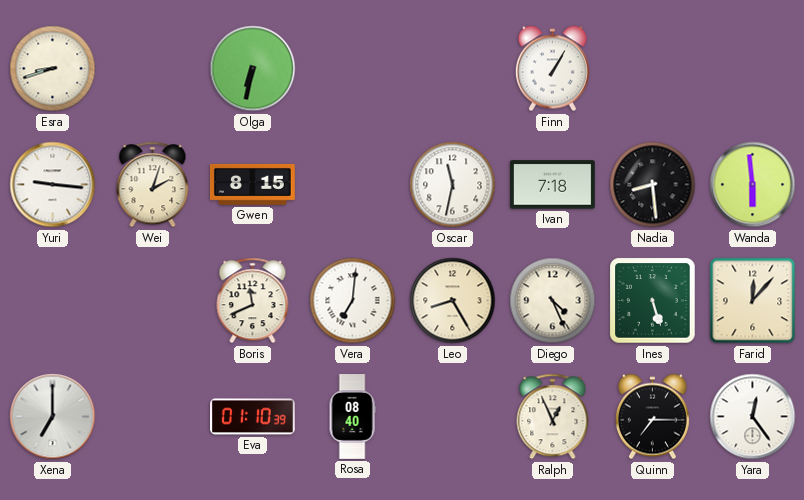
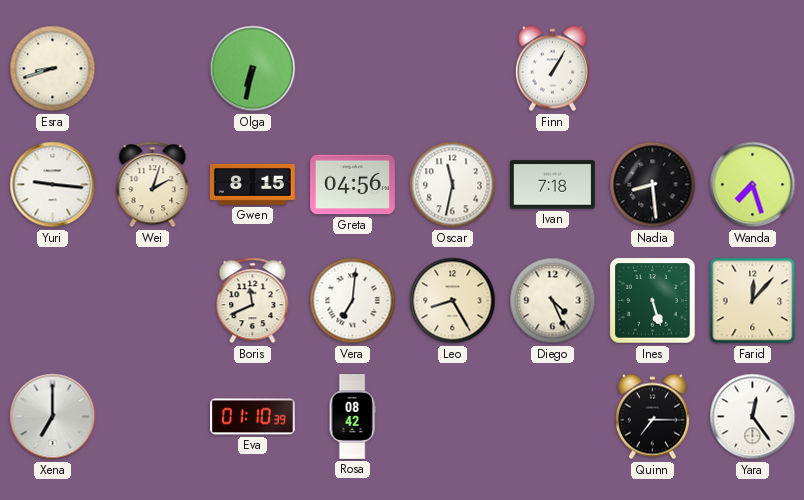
Greta: none -> 04:56 (353, 185)
Wanda: 5:59 -> 7:27 (753, 185)
Rosa: 08:40 -> 08:42 (352, 417)
Ralph: 12:56 -> none (553, 417)
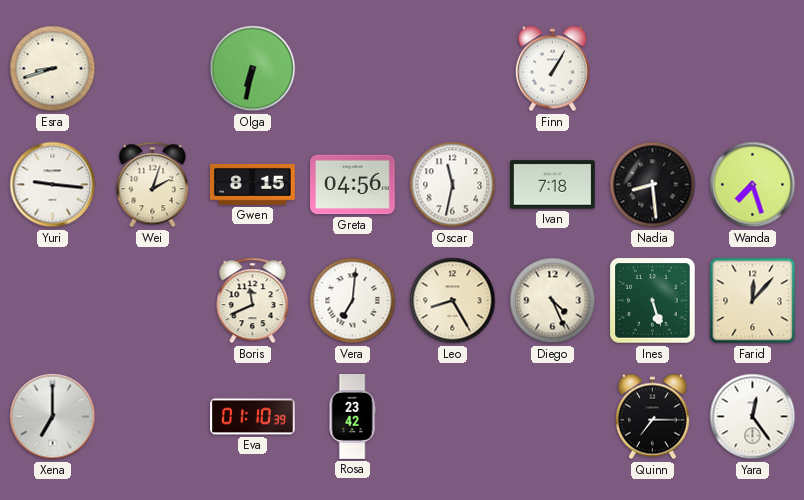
Rosa: 08:42 -> 23:42 (352, 417)
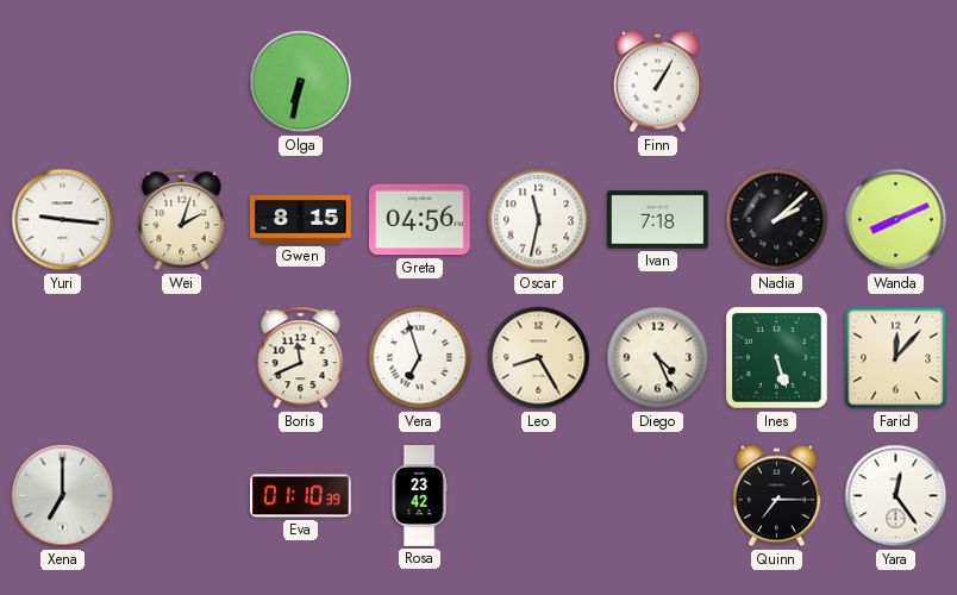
Esra: 8:42 -> none (53, 69)
Nadia: 8:29 -> 2:08 (777, 220)
Wanda: 7:27 -> 8:11 (896, 220)
Vera: 7:01 -> 6:57 (420, 358)
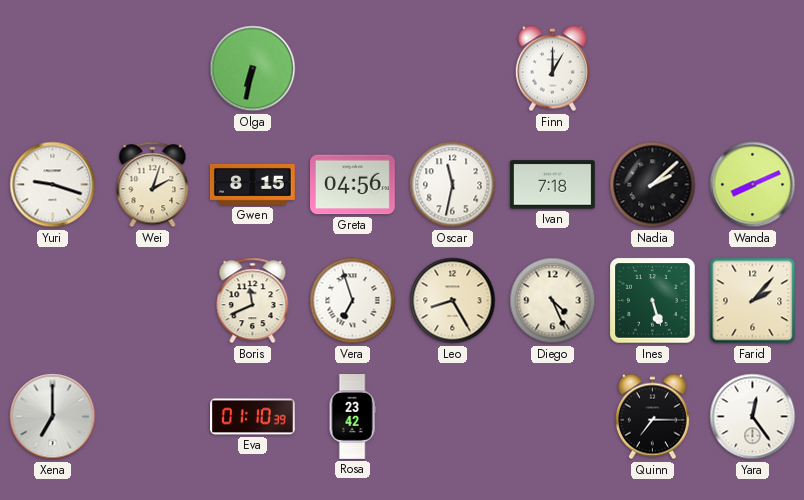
Finn: 1:05 -> 1:00 (552, 69)
Yuri: 9:16 -> 9:18 (53, 185)
Farid: 12:07 -> 2:07 (753, 301)
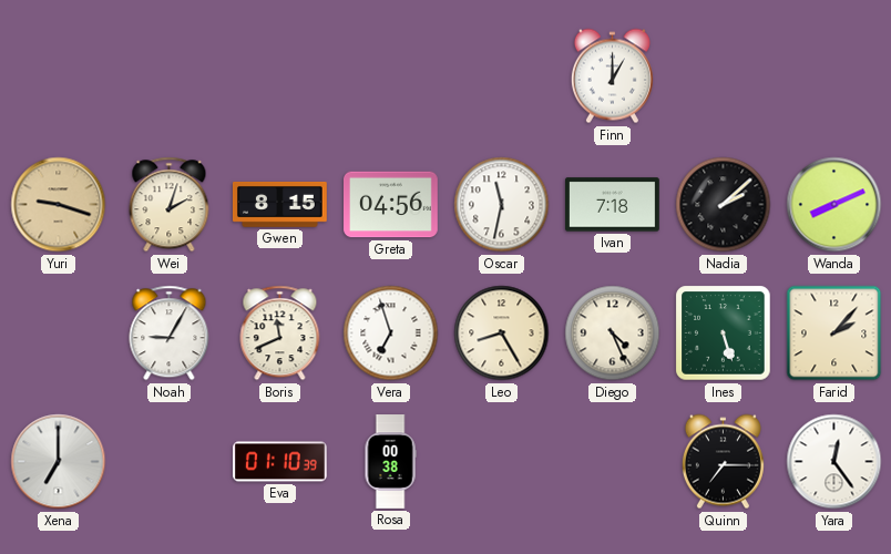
Olga: 6:32 -> none (253, 69)
Yuri dial: white -> champagne (59, 205)
Noah: none -> 9:05 (170, 334)
Rosa: 23:42 -> 00:38 (390, 462)
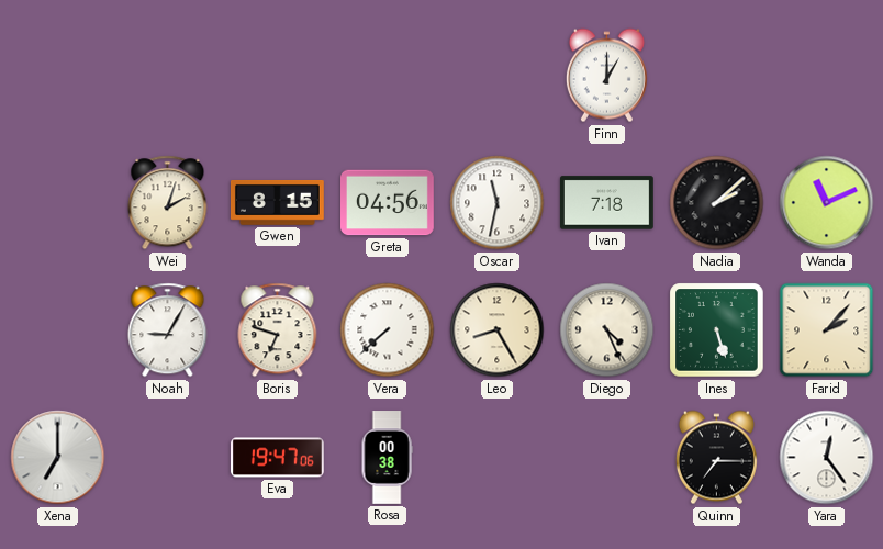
Yuri: 9:18 -> none (59, 205)
Wanda: 8:11 -> 11:11 (827, 203)
Boris: 11:41 -> 6:48 (278, 330)
Vera: 6:57 -> 7:38 (388, 330)
Eva: 01:10 -> 19:47 (278, 458)
